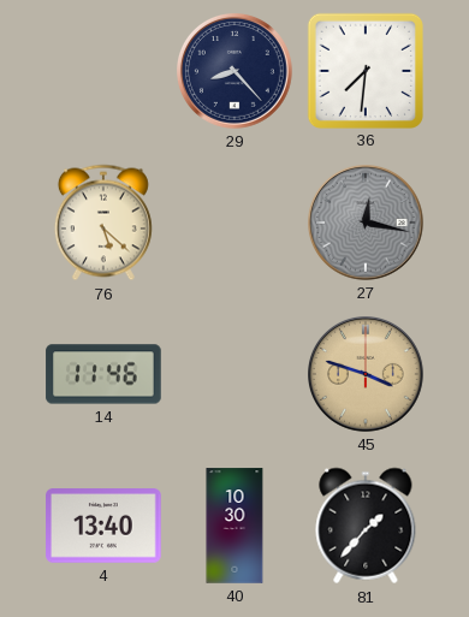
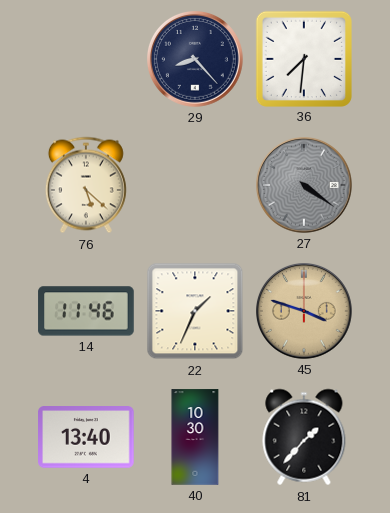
27: 12:17 -> 4:21 (305, 186)
22: none -> 1:34 (195, 311)
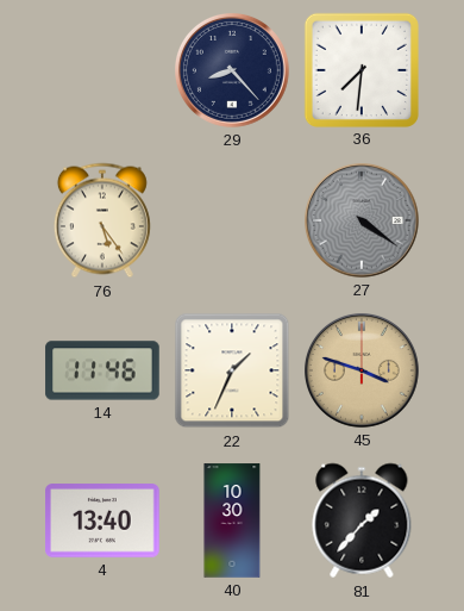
76: 5:22 -> 5:24 (102, 220)
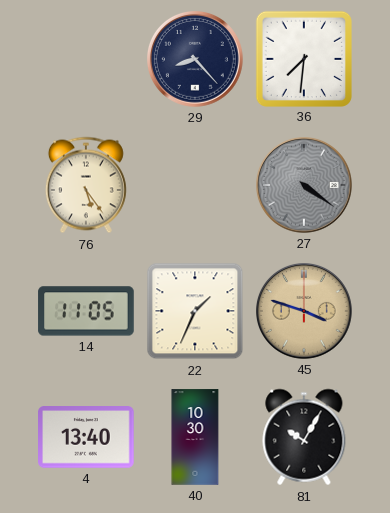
14: 11:46 -> 11:05 (86, 311)
81: 1:37 -> 10:05 (304, 437)
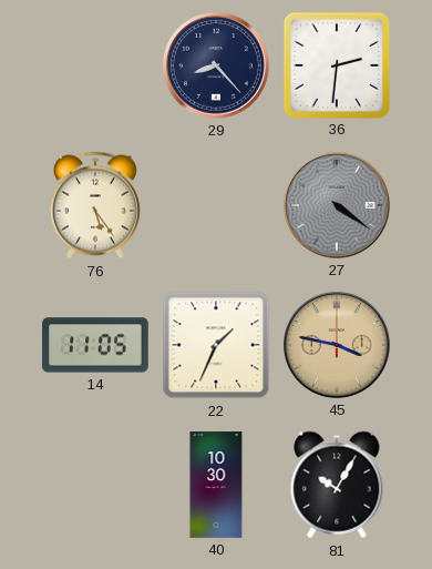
36: 7:31 -> 2:31 (336, 64)
45: 3:48 -> 3:47 (338, 346)
4: 13:40 -> none (86, 437)
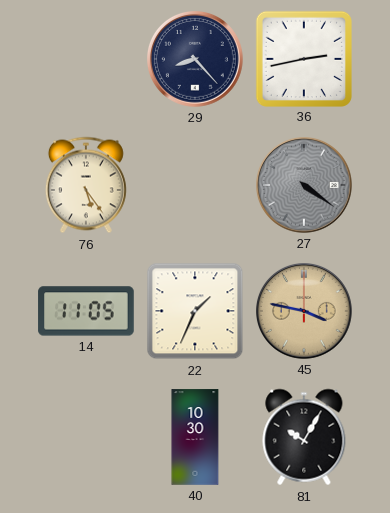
36: 2:31 -> 2:43 (303, 58)
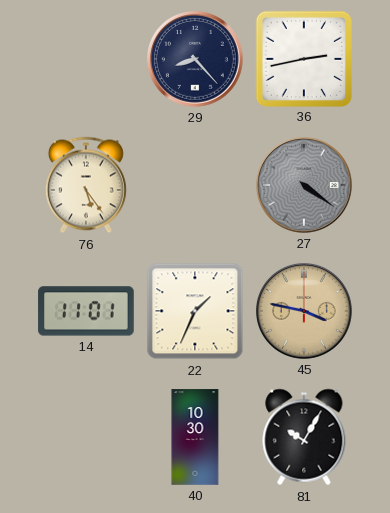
14: 11:05 -> 11:01 (86, 311)
